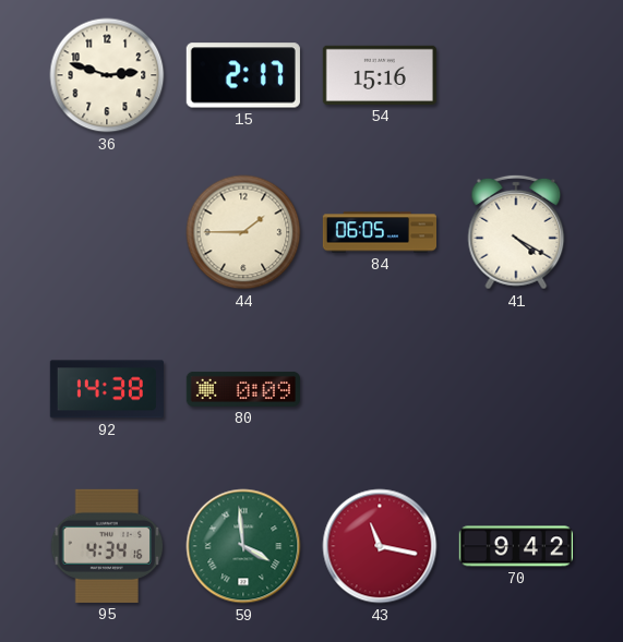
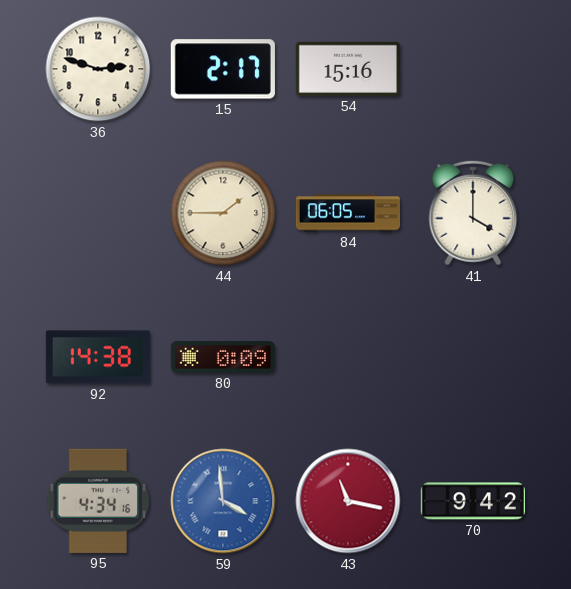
41: 4:20 -> 4:00 (473, 213)
59 dial: green -> blue (223, 501)
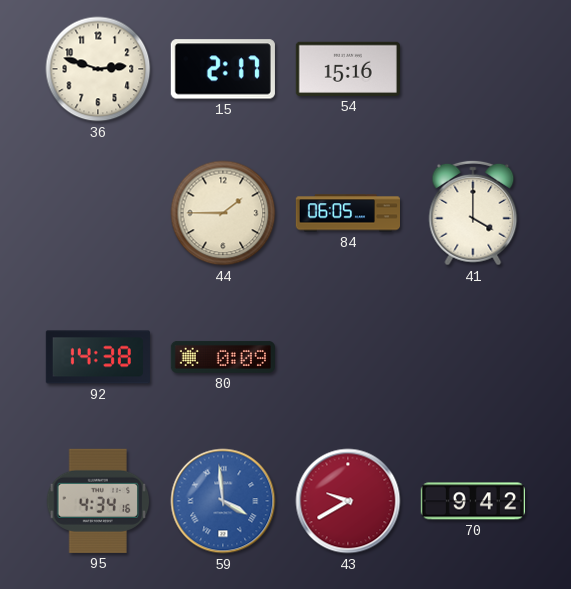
43: 11:17 -> 9:40 (348, 501)
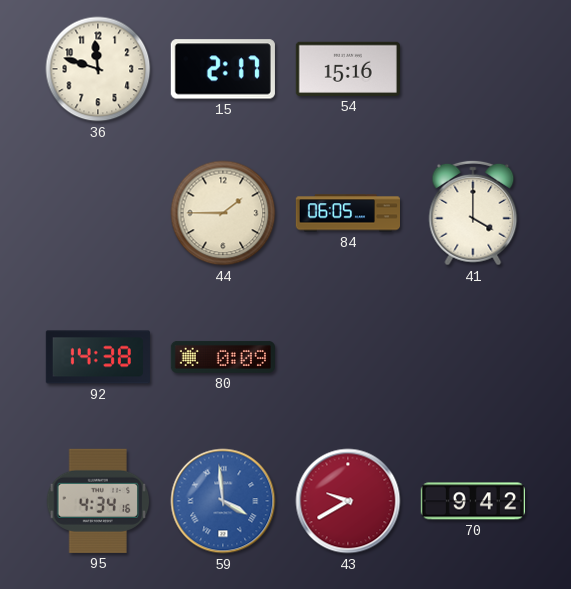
36: 2:48 -> 11:48 (98, 69)
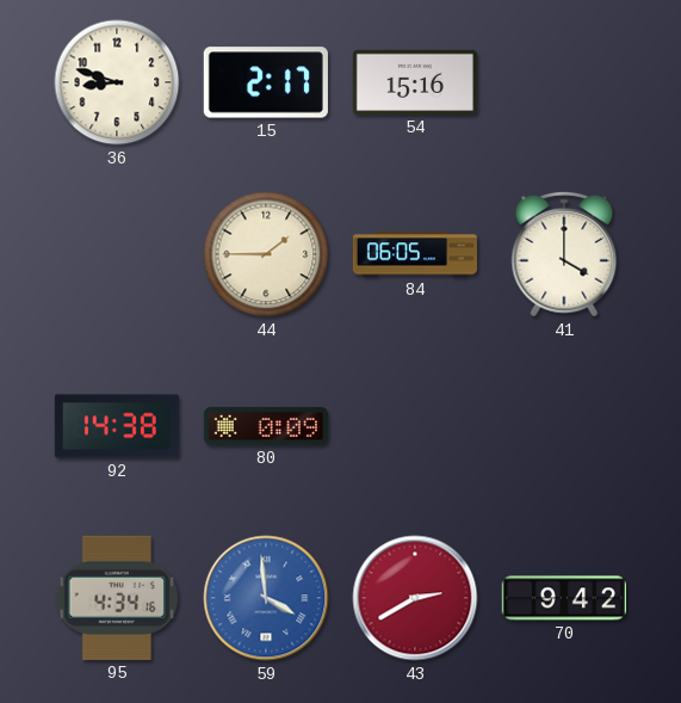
36: 11:48 -> 8:48 (117, 82)
43: 9:40 -> 2:40 (415, 598)
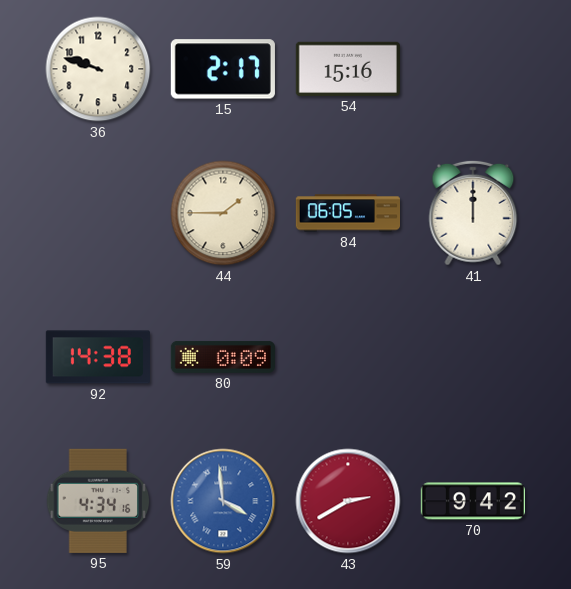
36: 8:48 -> 9:48 (98, 69)
41: 4:00 -> 12:00 (473, 213)
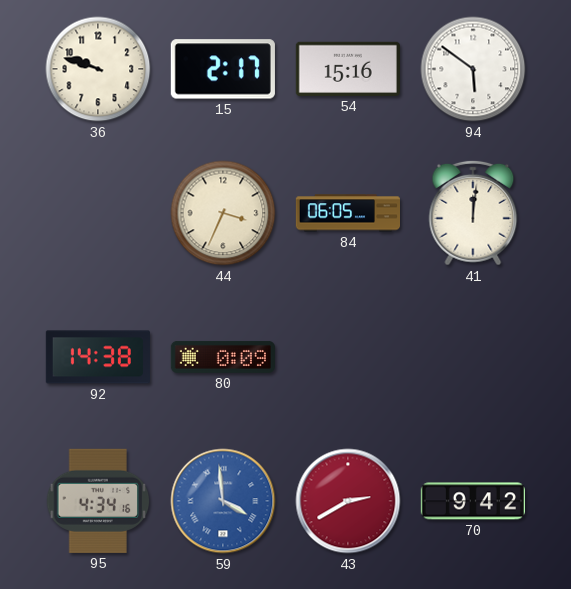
94: none -> 5:51 (473, 69)
44: 1:45 -> 3:34 (223, 213)
41: 12:00 -> 12:01 (473, 213)
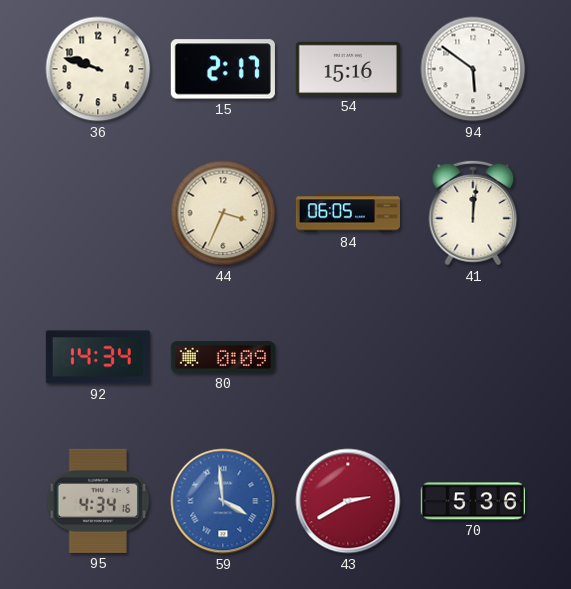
92: 14:38 -> 14:34 (98, 357)
70: 9:42 -> 5:36 (473, 501)
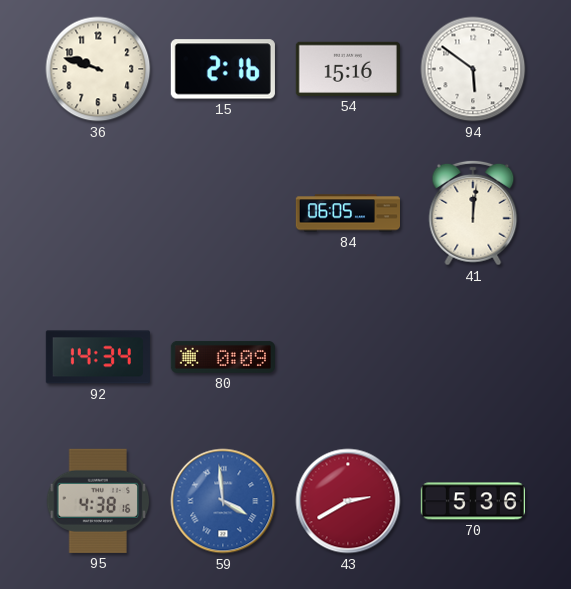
15: 2:17 -> 2:16 (223, 69)
44: 3:34 -> none (223, 213)
95: 4:34 -> 4:38 (98, 501)
